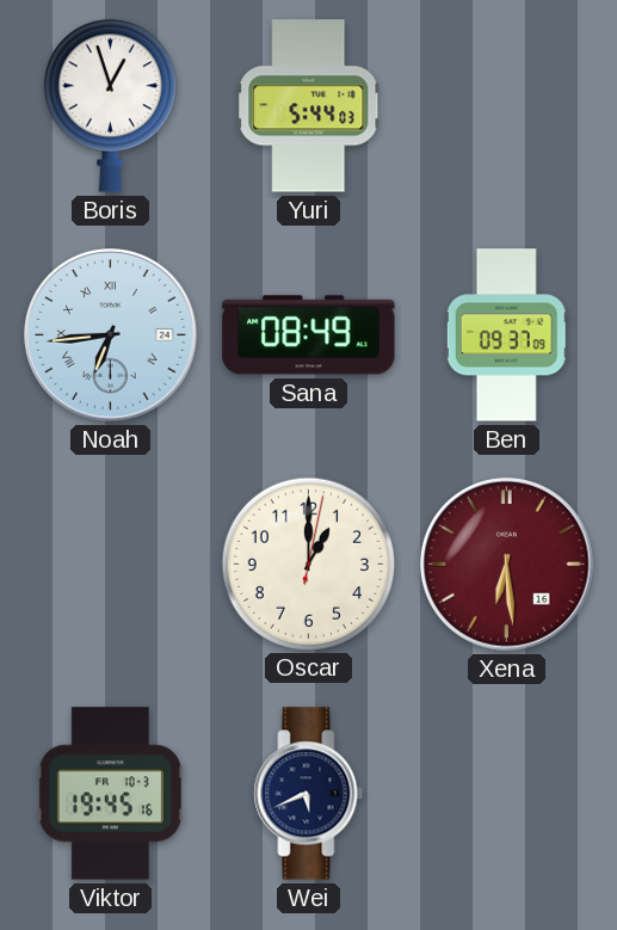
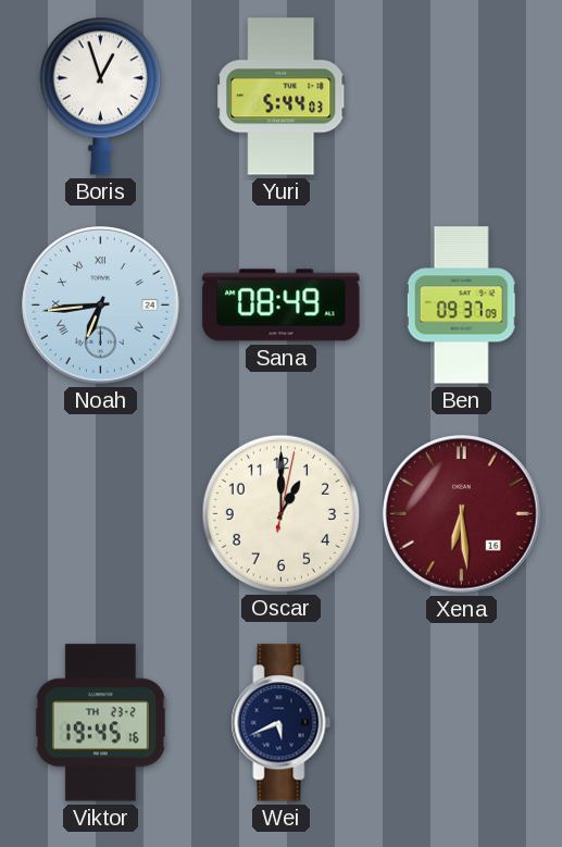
Viktor date: FR 10-3 -> TH 23-2 (100, 723)
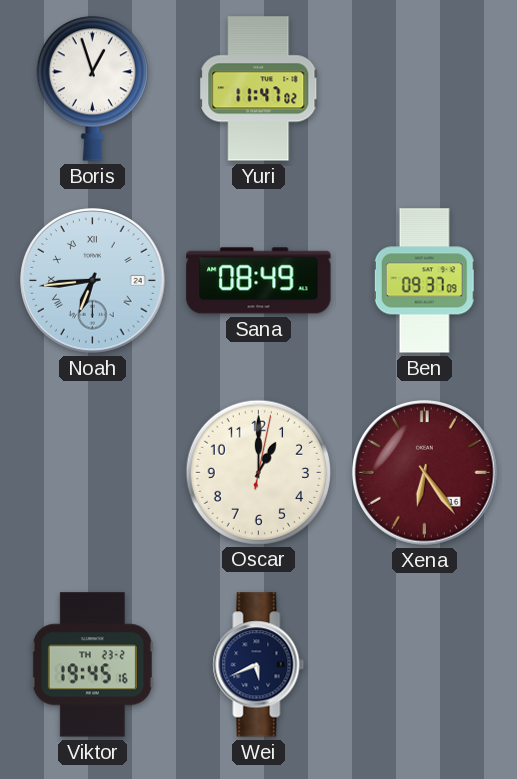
Yuri: 5:44 -> 11:47 (259, 89)
Xena: 6:29 -> 6:24 (425, 473)
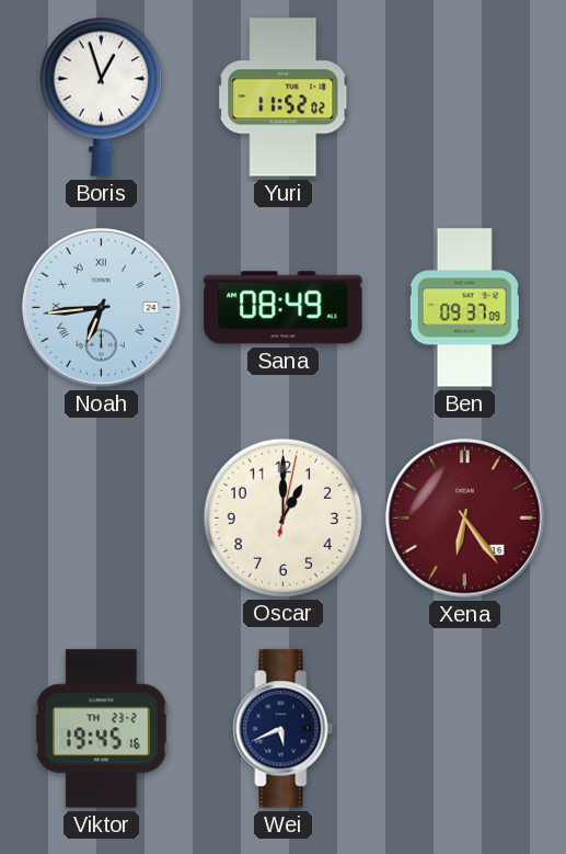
Yuri: 11:47 -> 11:52 (284, 98)
